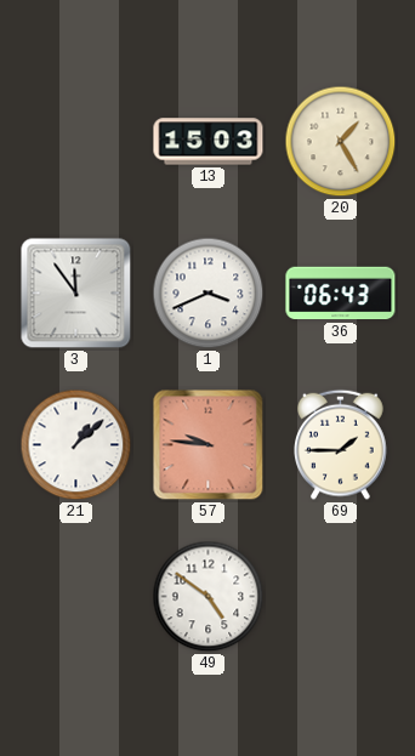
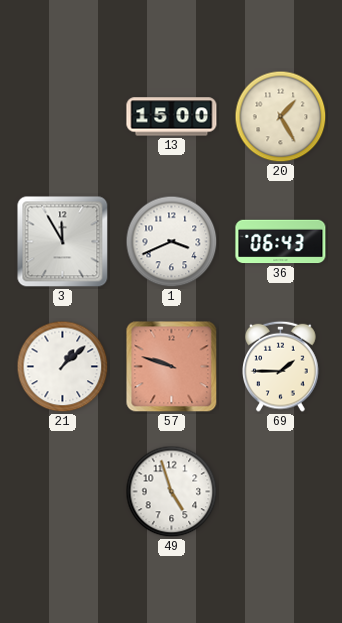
13: 15:03 -> 15:00 (172, 117)
3: 11:54 -> 11:55 (63, 242)
57: 9:46 -> 9:48 (172, 367)
49: 4:51 -> 4:57 (172, 492)
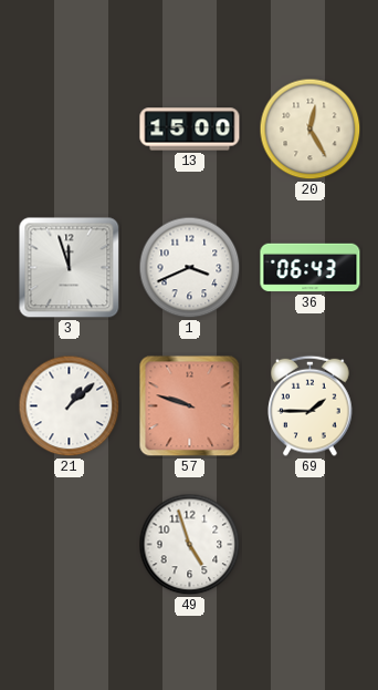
20: 1:25 -> 12:25 (311, 130)
3: 11:55 -> 11:57 (70, 268)
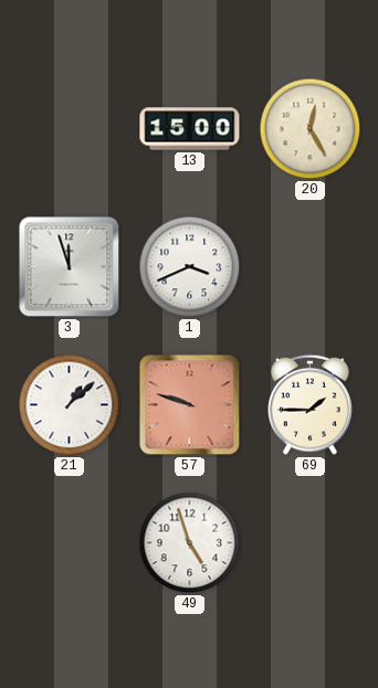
36: 06:43 -> none (311, 268)
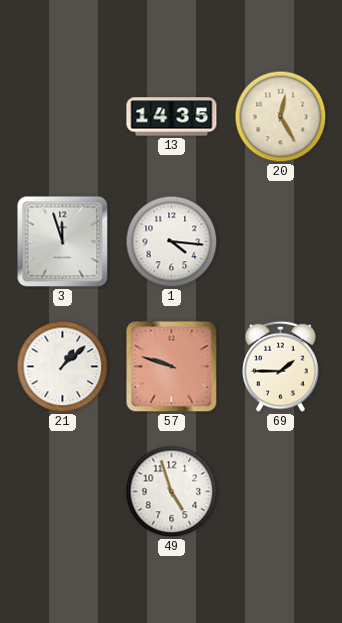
13: 15:00 -> 14:35 (172, 117)
1: 3:41 -> 4:16 (172, 242)
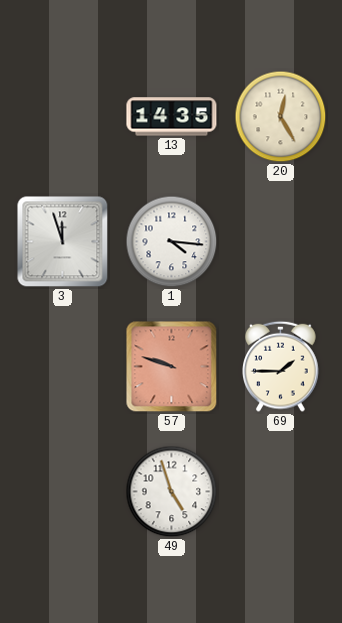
21: 1:08 -> none (63, 367)
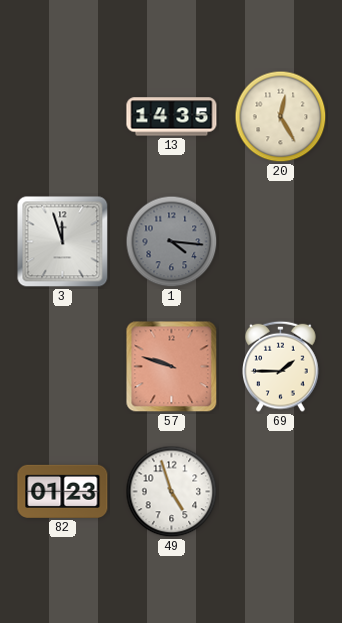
1 dial: white -> grey (172, 242)
82: none -> 01:23 (63, 491)
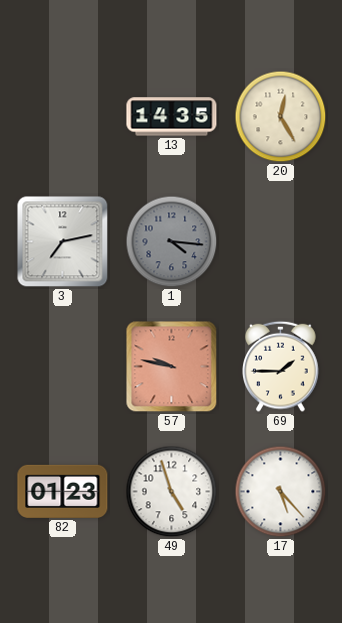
3: 11:57 -> 7:13 (63, 242)
57: 9:48 -> 9:47 (172, 367)
17: none -> 5:23 (281, 492)
